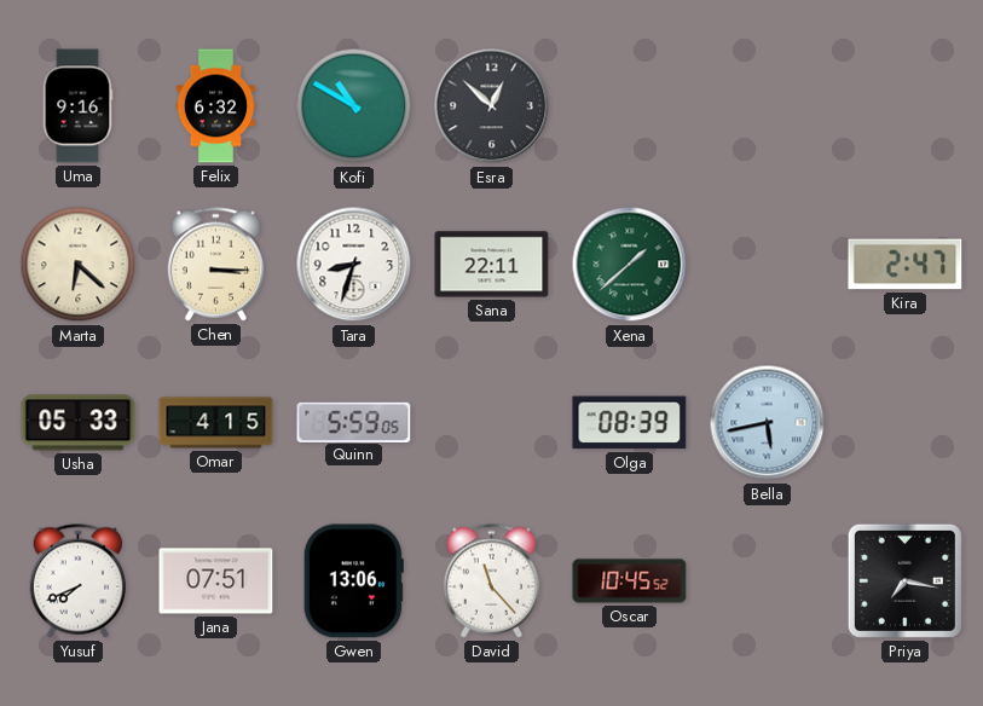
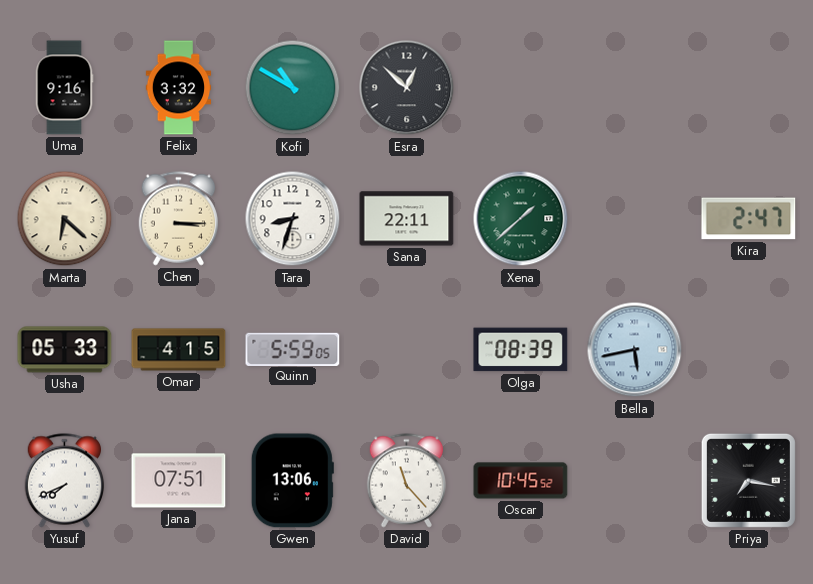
Felix: 6:32 -> 3:32 (179, 88)
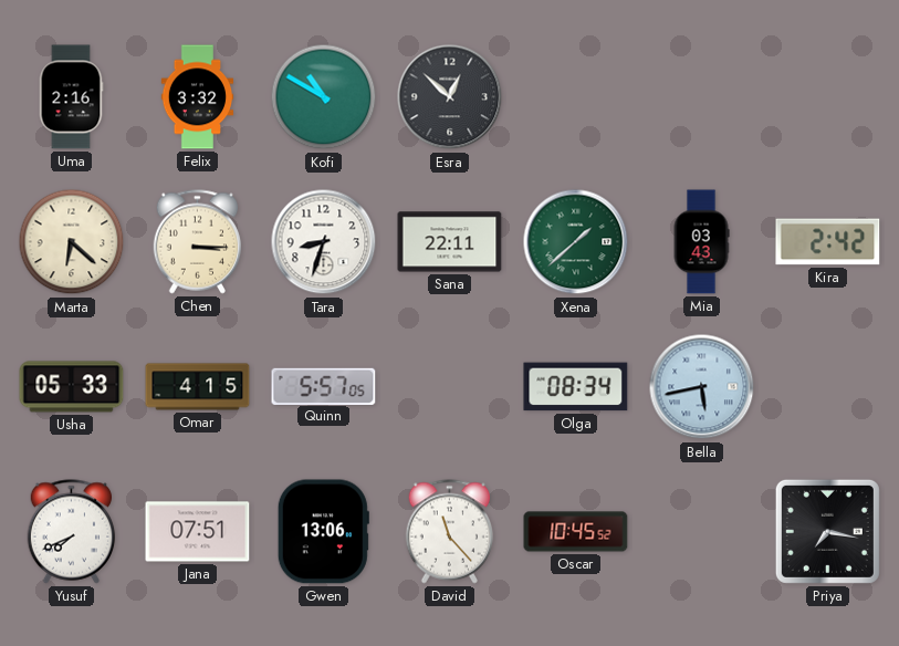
Uma: 9:16 -> 2:16 (71, 97)
Mia: none -> 03:43 (701, 242)
Kira: 2:47 -> 2:42 (828, 242)
Quinn: 5:59 -> 5:57 (324, 386)
Olga: 08:39 -> 08:34 (576, 387)
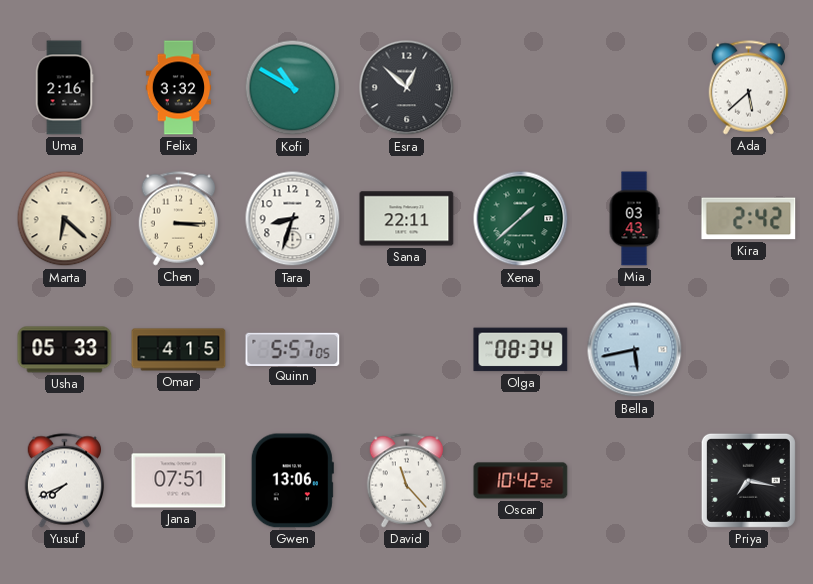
Ada: none -> 5:38 (749, 88)
Oscar: 10:45 -> 10:42 (521, 481)
